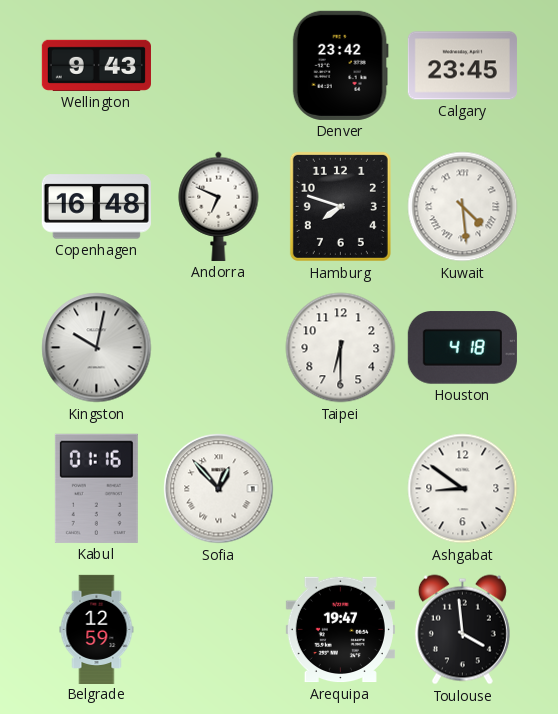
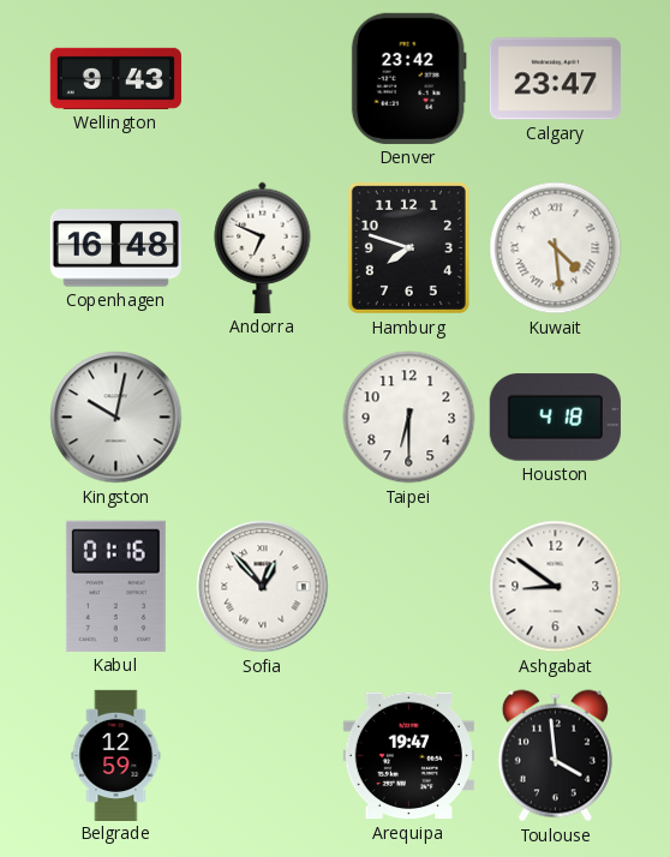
Calgary: 23:45 -> 23:47 (555, 79)
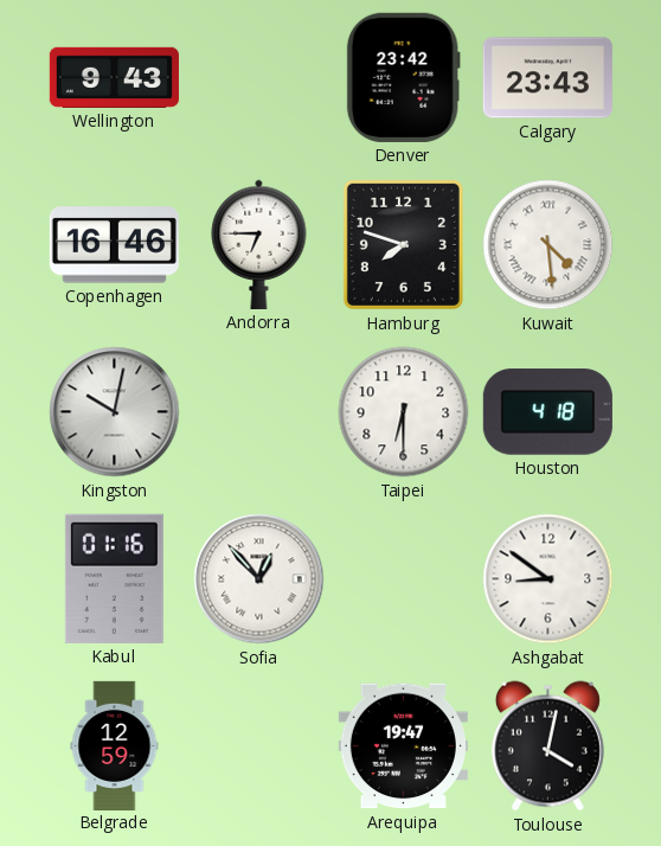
Calgary: 23:47 -> 23:43 (547, 78)
Copenhagen: 16:48 -> 16:46 (114, 245)
Andorra: 6:49 -> 6:45 (259, 244)
Toulouse: 3:59 -> 4:02 (547, 746)
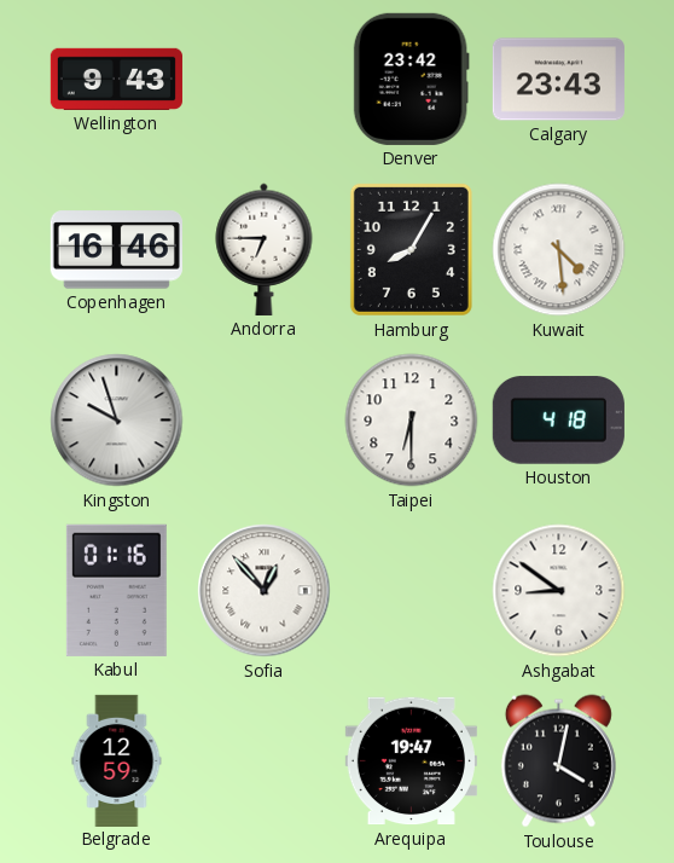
Hamburg: 7:48 -> 8:05 (411, 249)
Kingston: 10:02 -> 9:57 (117, 421)
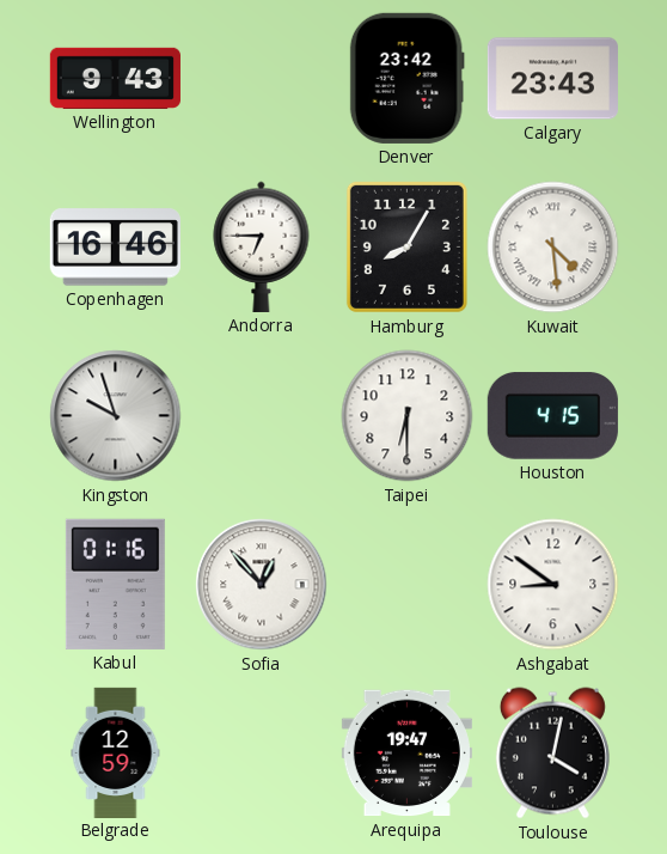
Houston: 4:18 -> 4:15 (552, 416)
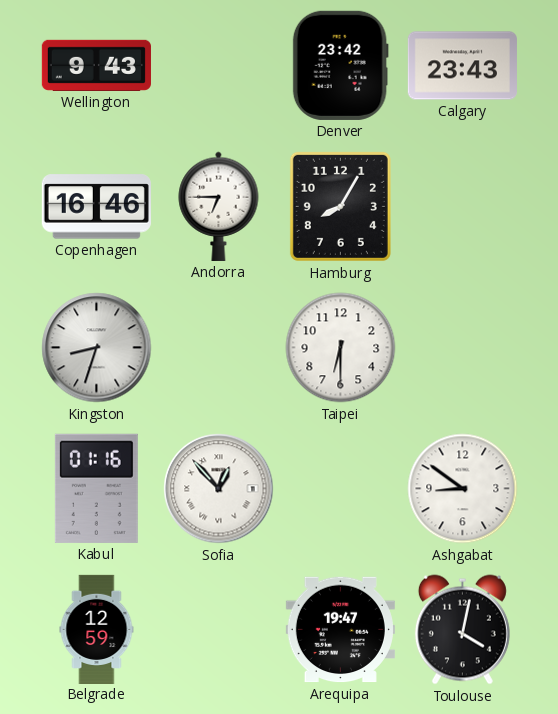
Kuwait: 4:29 -> none (553, 248)
Kingston: 9:57 -> 8:33 (97, 348)
Houston: 4:15 -> none (552, 416)
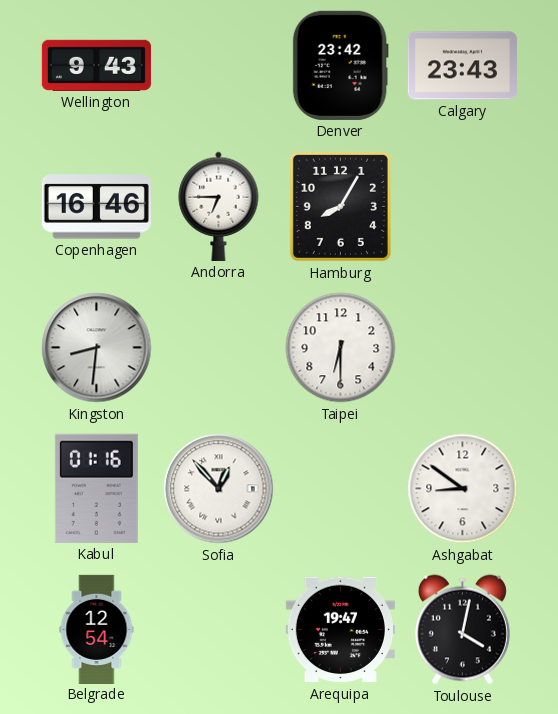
Kingston: 8:33 -> 8:31 (97, 348)
Belgrade: 12:59 -> 12:54 (97, 629)
